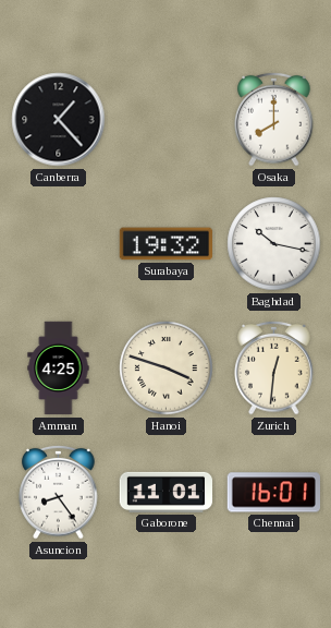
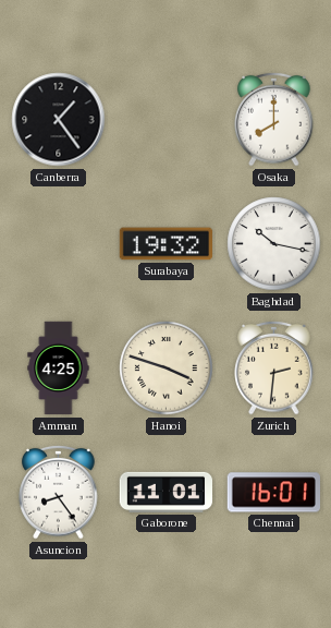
Canberra: 1:23 -> 1:24 (59, 120)
Zurich: 12:31 -> 2:31 (274, 367)
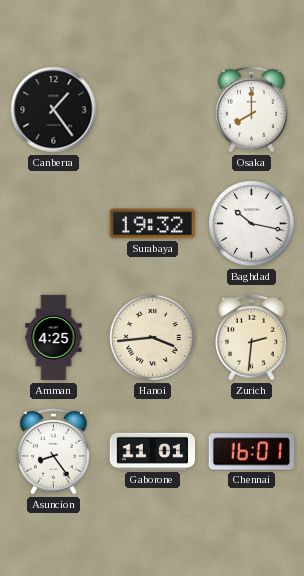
Hanoi: 3:48 -> 3:44 (153, 338)
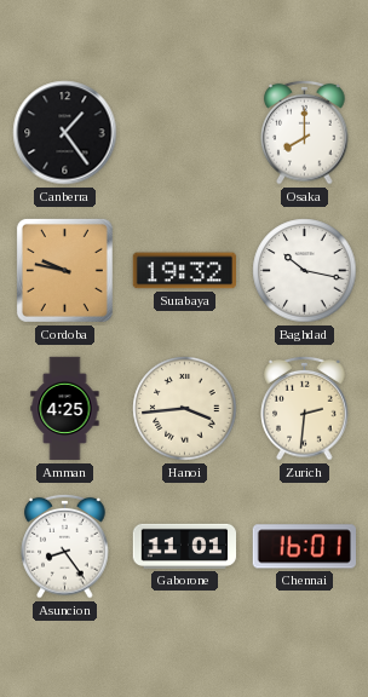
Cordoba: none -> 9:47 (64, 270)
